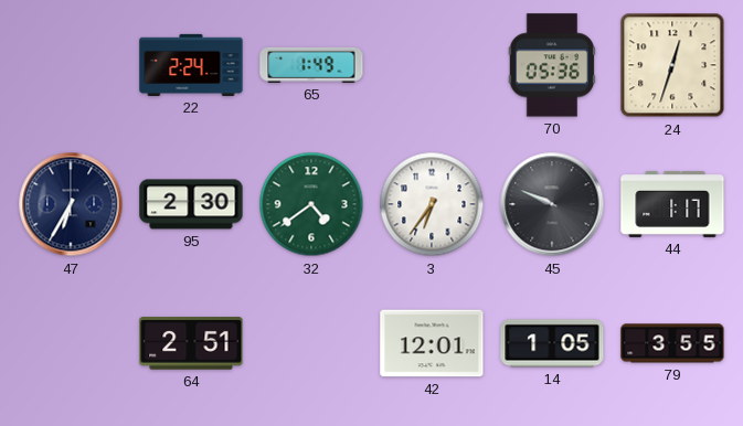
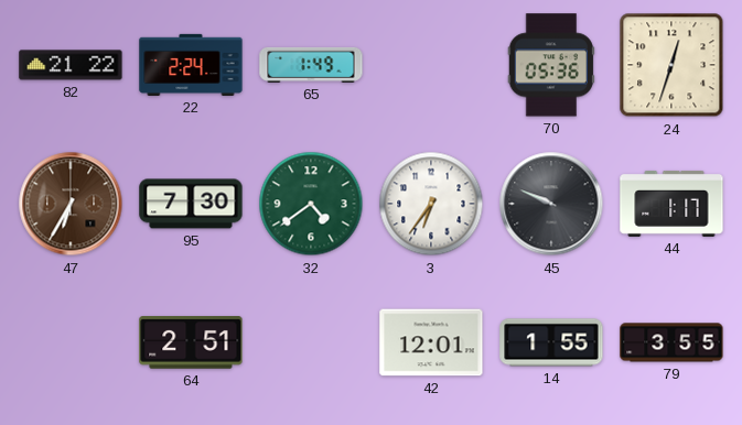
82: none -> 21:22 (71, 65)
47 dial: navy -> brown (71, 204)
95: 2:30 -> 7:30 (191, 204)
14: 1:05 -> 1:55 (551, 342)
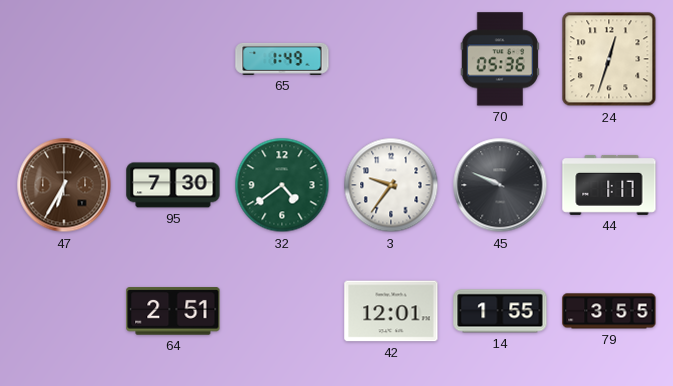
82: 21:22 -> none (71, 65)
22: 2:24 -> none (191, 65)
3: 6:36 -> 9:36 (391, 185)
